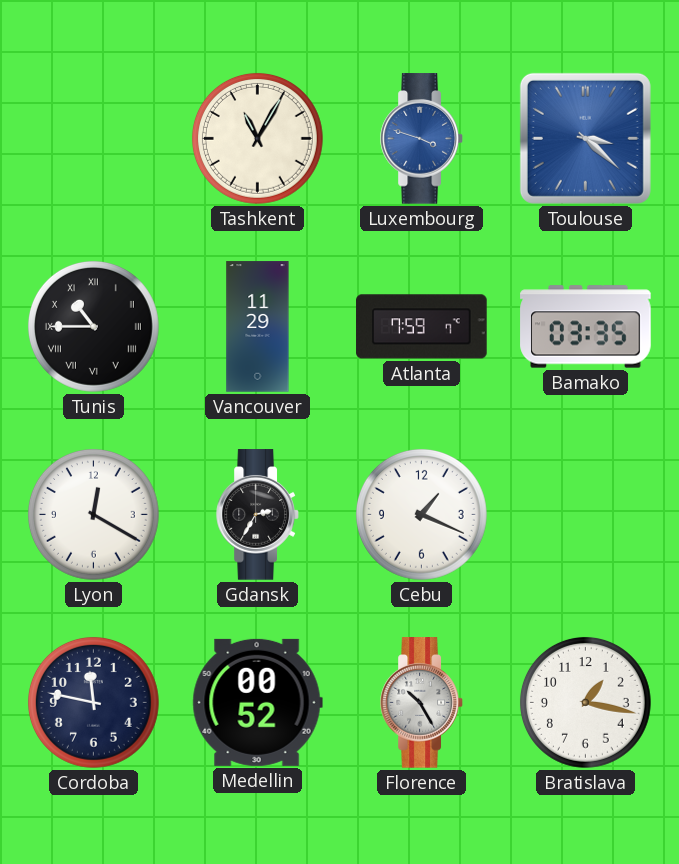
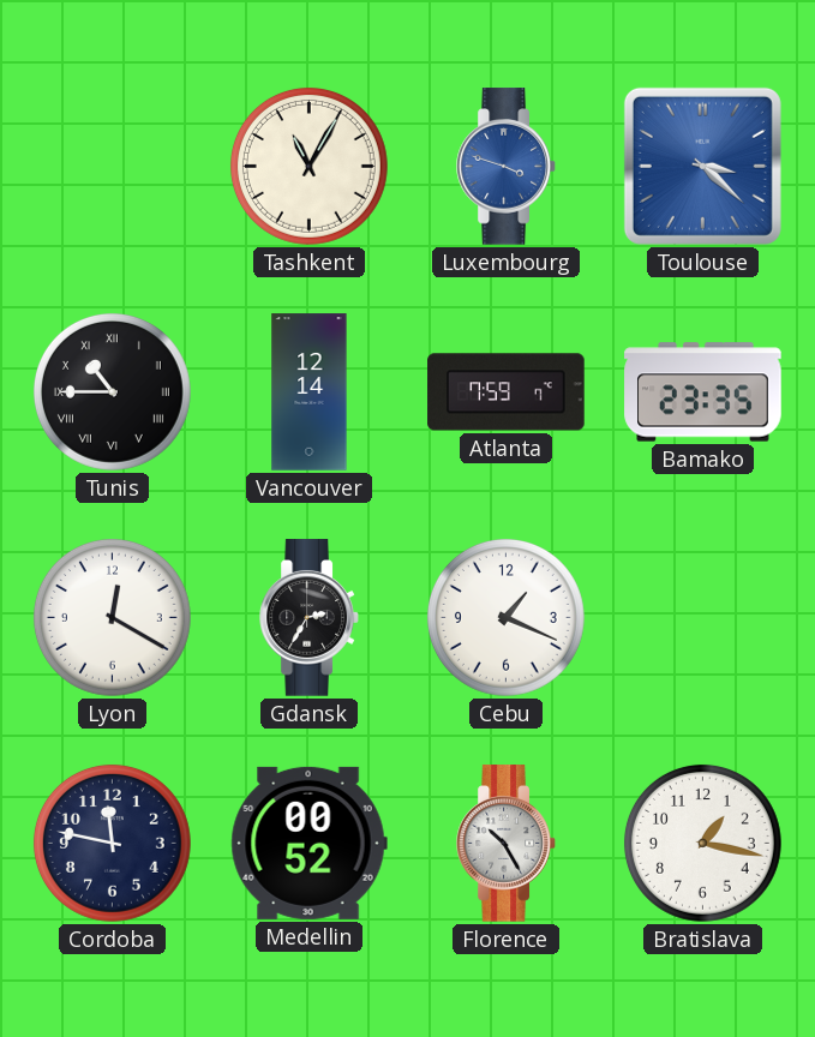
Vancouver: 11:29 -> 12:14 (310, 392)
Bamako: 03:35 -> 23:35 (703, 392)
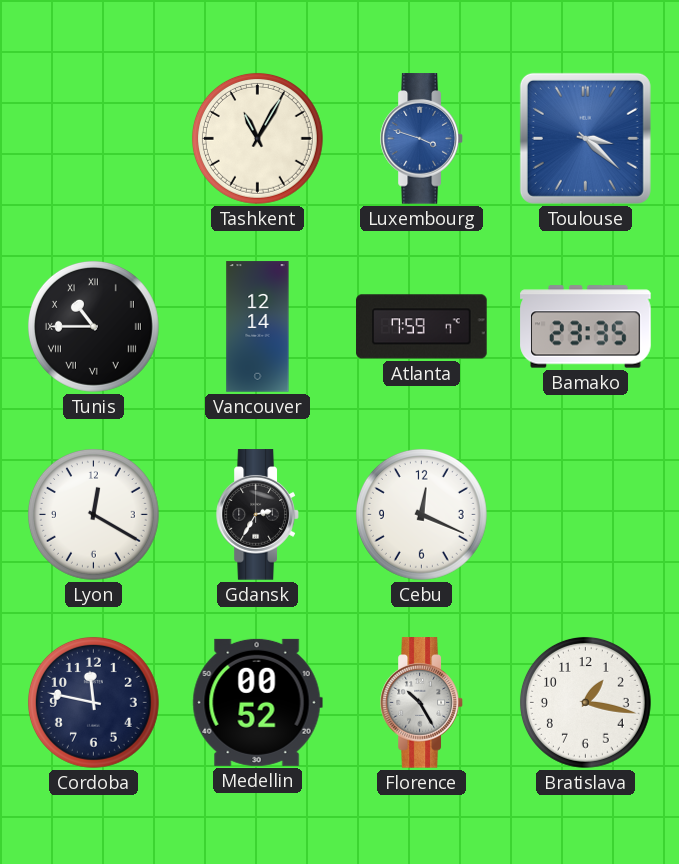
Cebu: 1:19 -> 12:19 (421, 514)
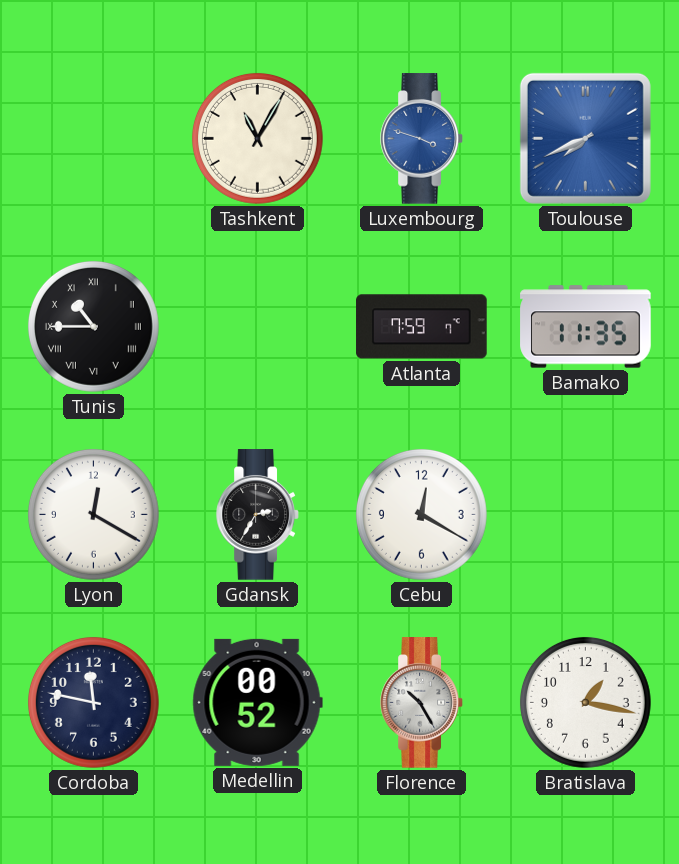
Toulouse: 3:22 -> 7:41 (585, 138)
Vancouver: 12:14 -> none (258, 327)
Bamako: 23:35 -> 11:35 (586, 327)
Cebu: 12:19 -> 12:20 (421, 514)
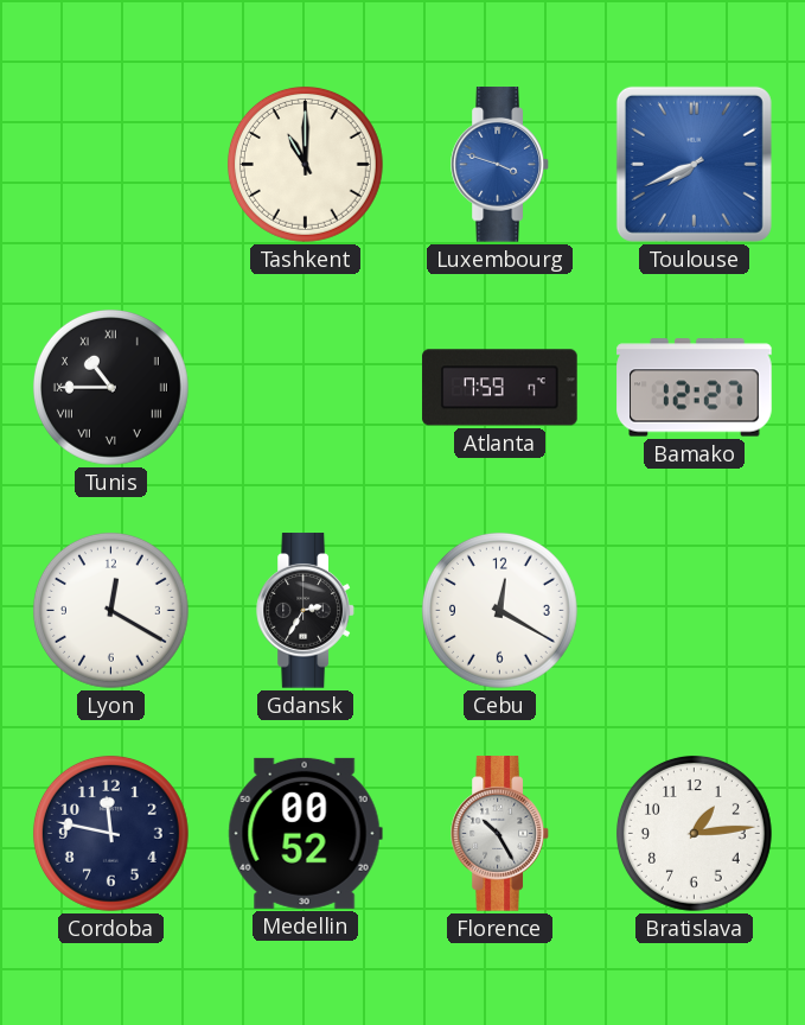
Tashkent: 11:05 -> 11:00 (305, 164)
Bamako: 11:35 -> 12:27 (695, 388)
Bratislava: 1:17 -> 1:14 (694, 833)
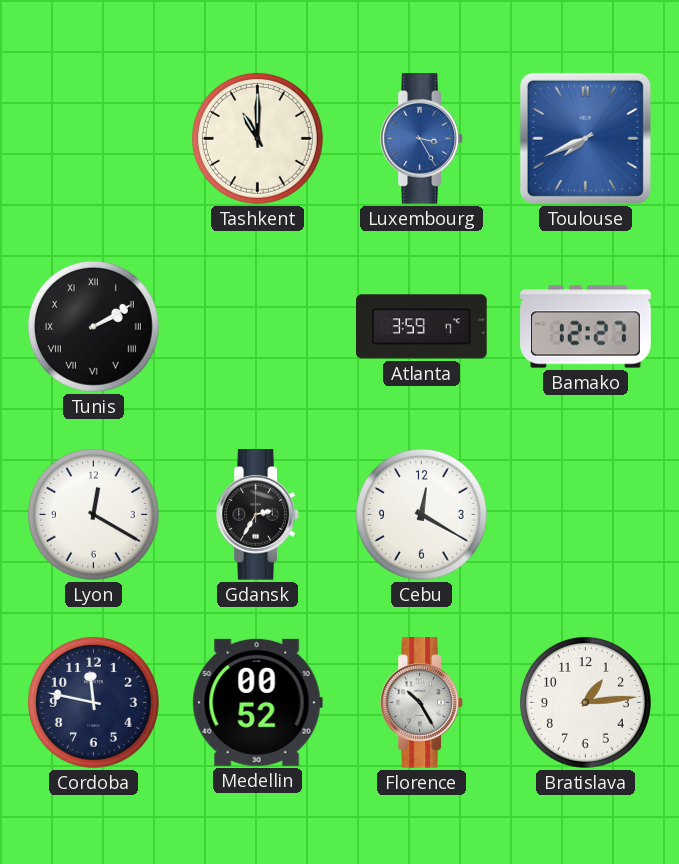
Luxembourg: 3:48 -> 3:25 (422, 139)
Tunis: 10:45 -> 2:10 (93, 326)
Atlanta: 7:59 -> 3:59 (422, 327)
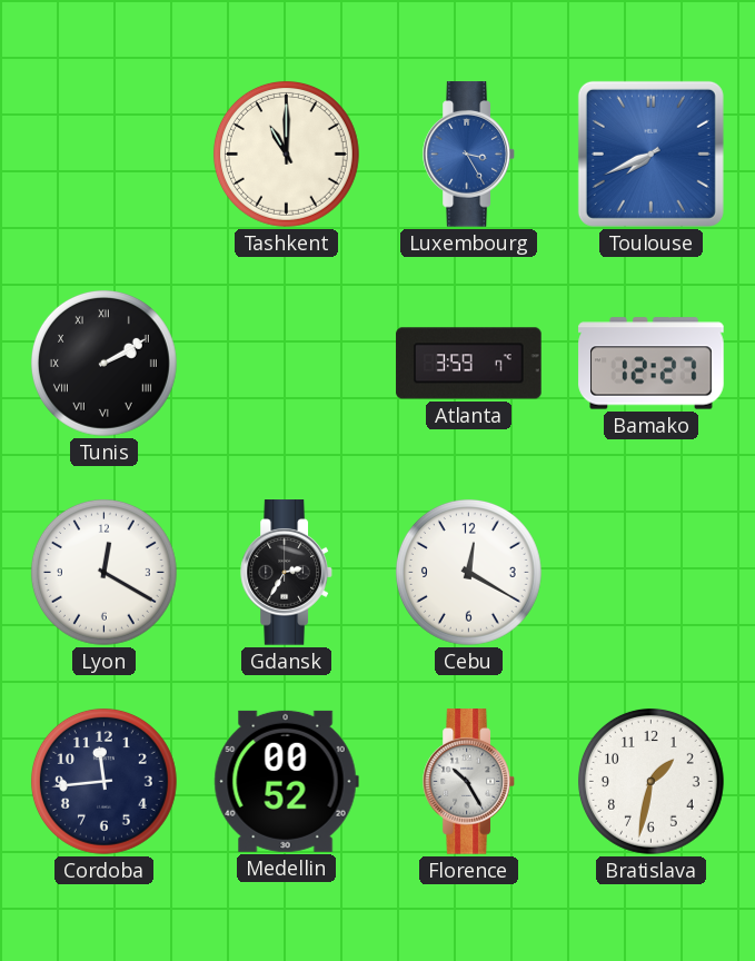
Cordoba: 11:47 -> 11:44 (103, 781)
Bratislava: 1:14 -> 1:32 (650, 781)
